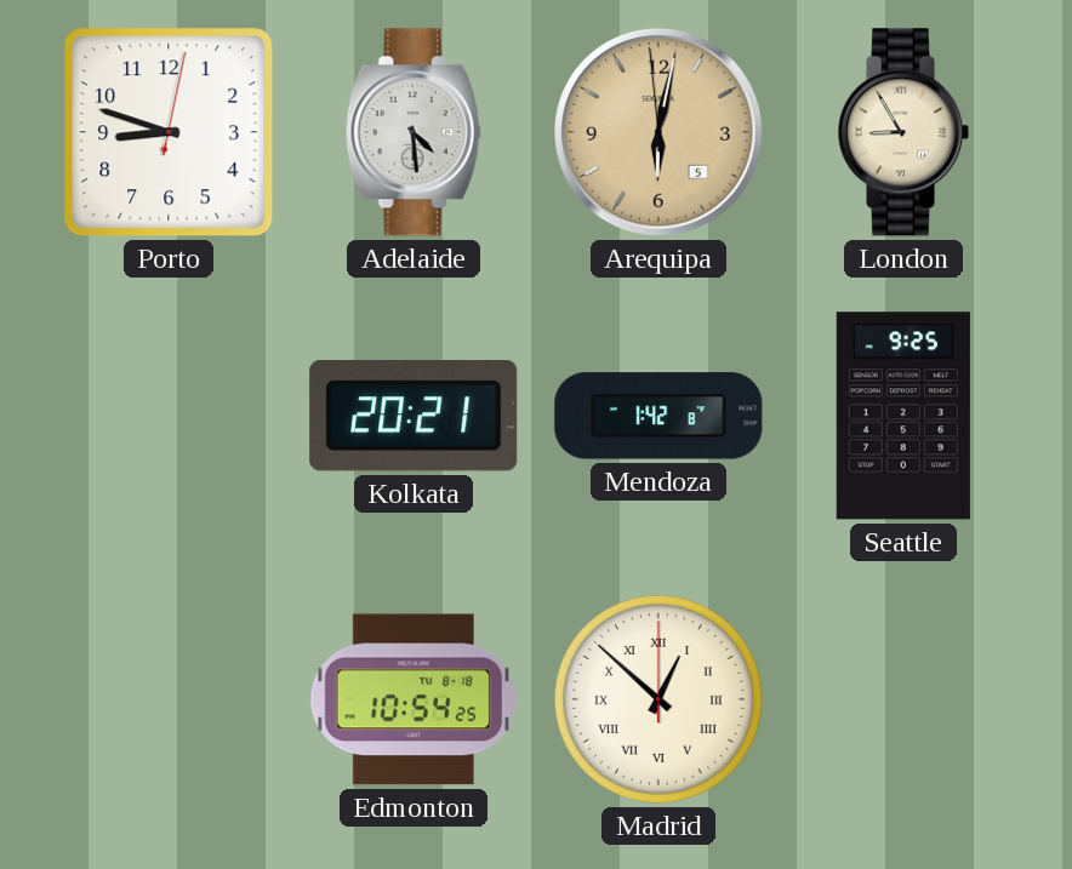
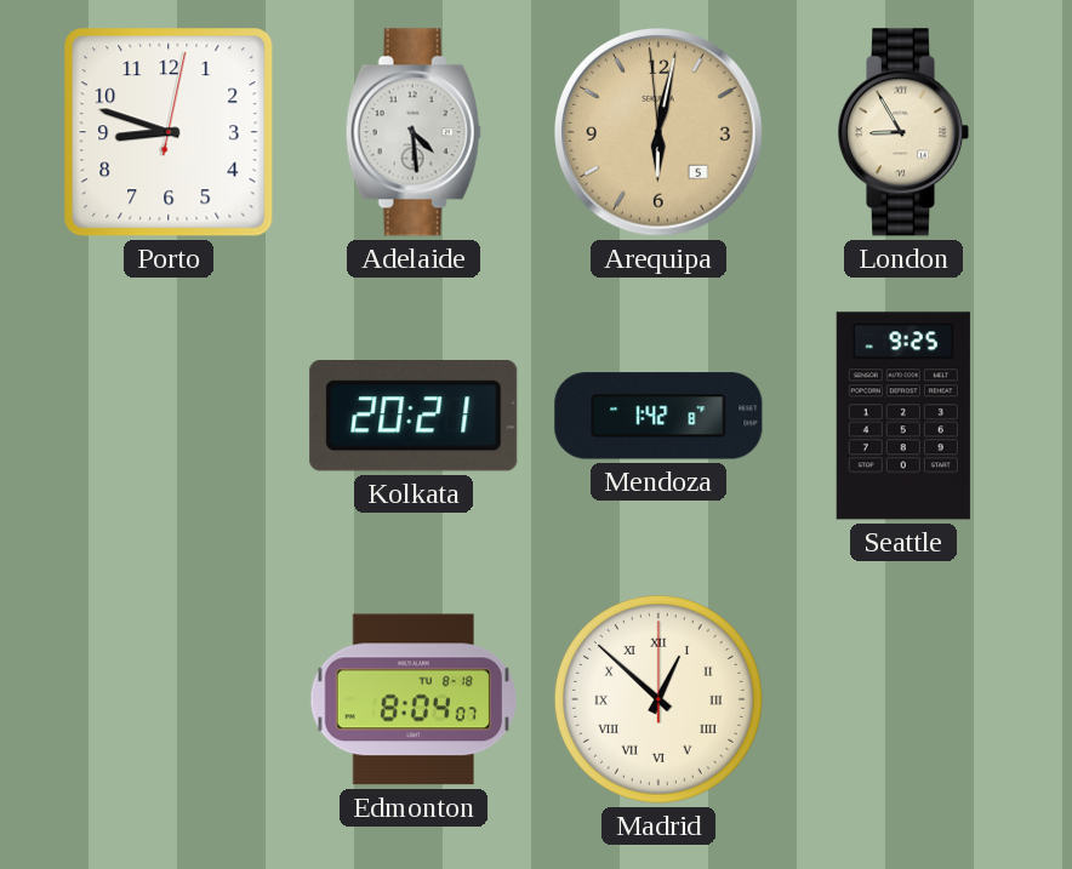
Edmonton: 10:54 -> 8:04 (414, 699)
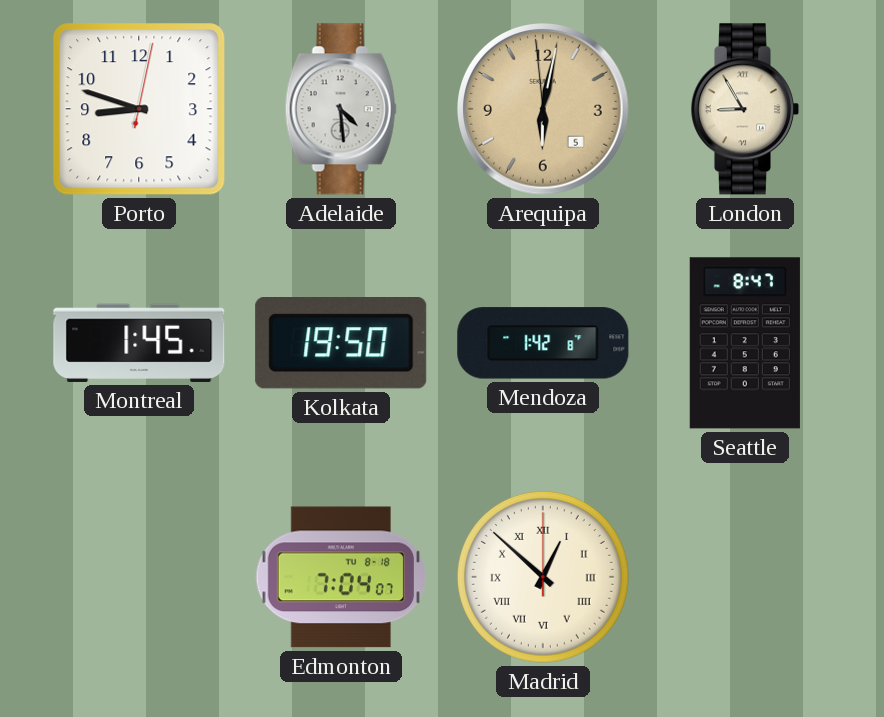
Montreal: none -> 1:45 (139, 343)
Kolkata: 20:21 -> 19:50 (341, 344)
Seattle: 9:25 -> 8:47 (745, 343)
Edmonton: 8:04 -> 7:04 (341, 577)
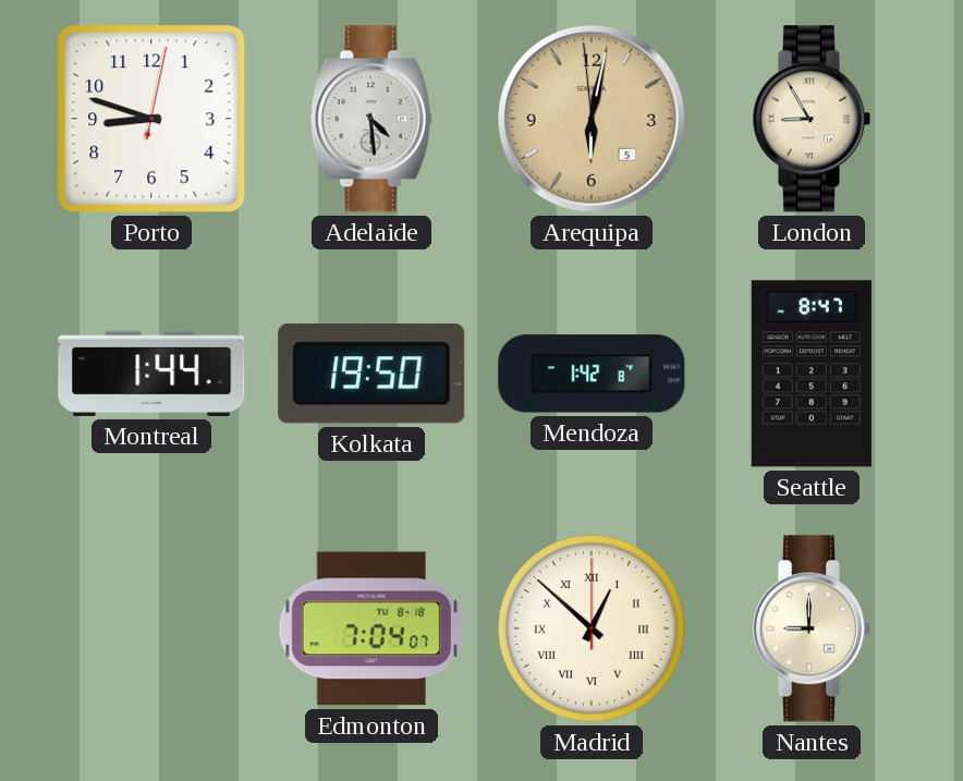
Montreal: 1:45 -> 1:44 (151, 374)
Nantes: none -> 9:00 (812, 629)
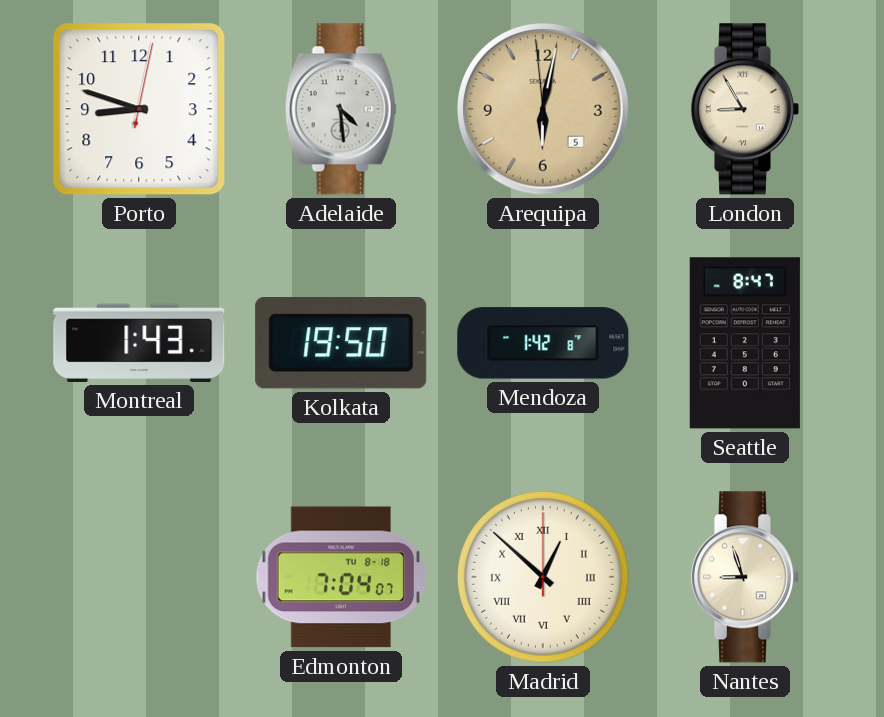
Montreal: 1:44 -> 1:43 (139, 343)
Nantes: 9:00 -> 8:57 (745, 577)
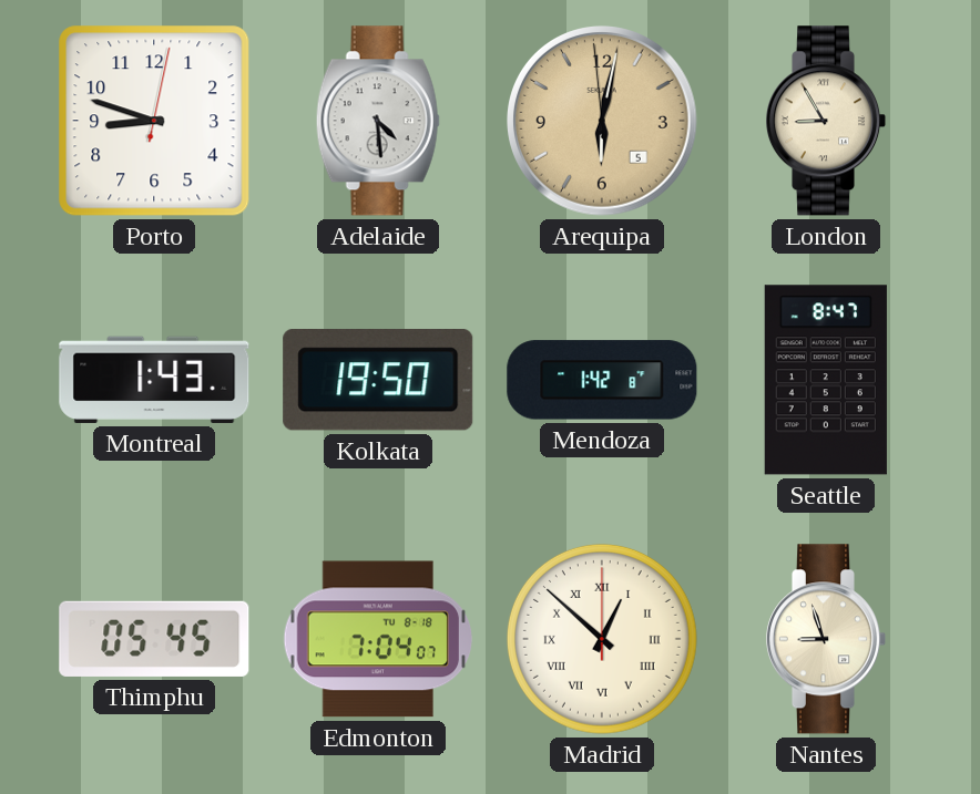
Thimphu: none -> 05:45 (154, 639)
